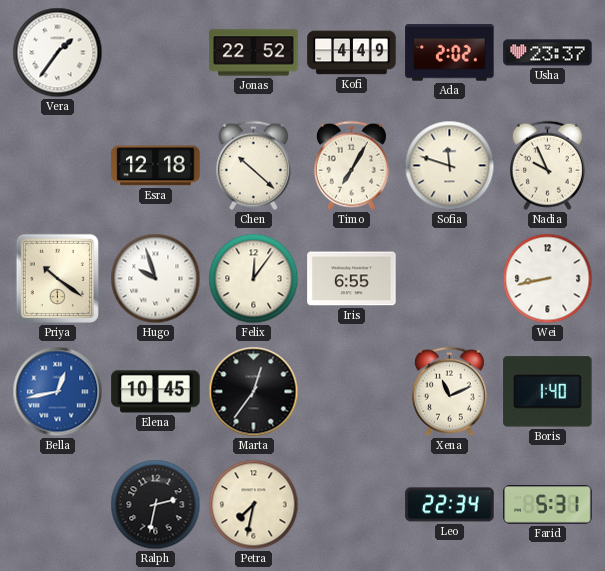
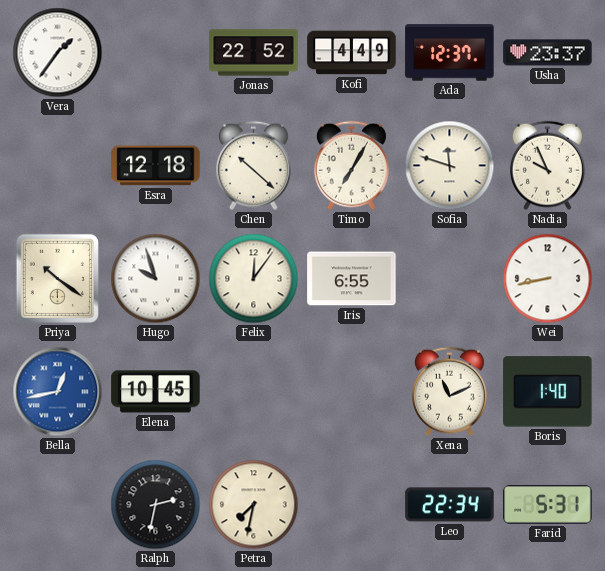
Ada: 2:02 -> 12:37 (450, 53)
Marta: 12:36 -> none (254, 392)
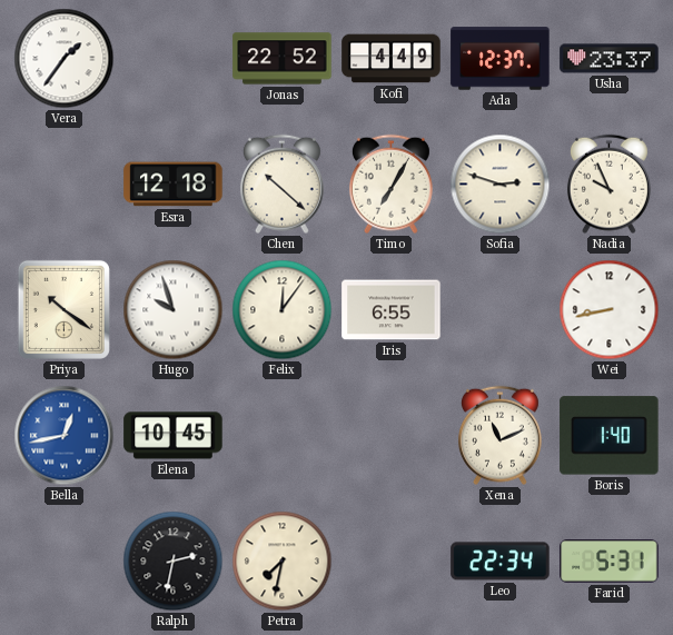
Sofia: 11:48 -> 2:48 (501, 185)
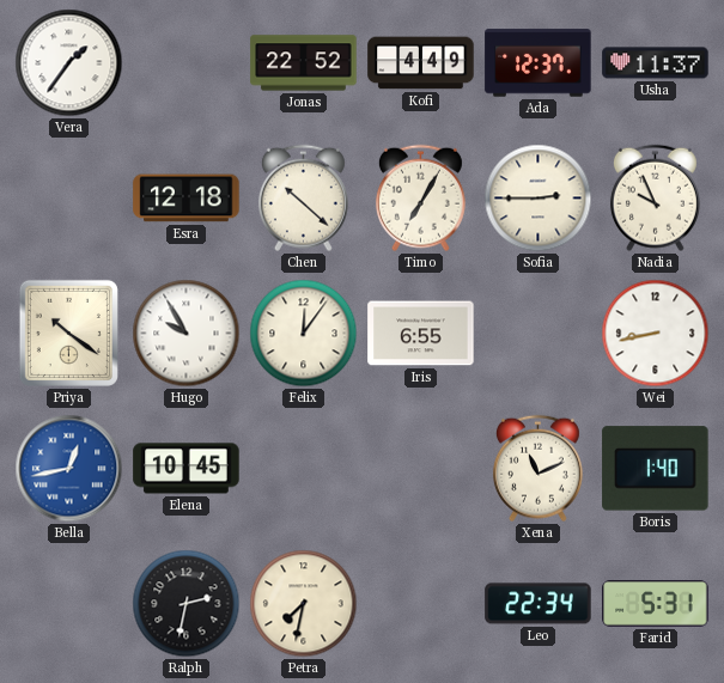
Usha: 23:37 -> 11:37 (656, 63)
Sofia: 2:48 -> 2:45 (539, 199)
Hugo: 9:57 -> 9:55 (187, 334)
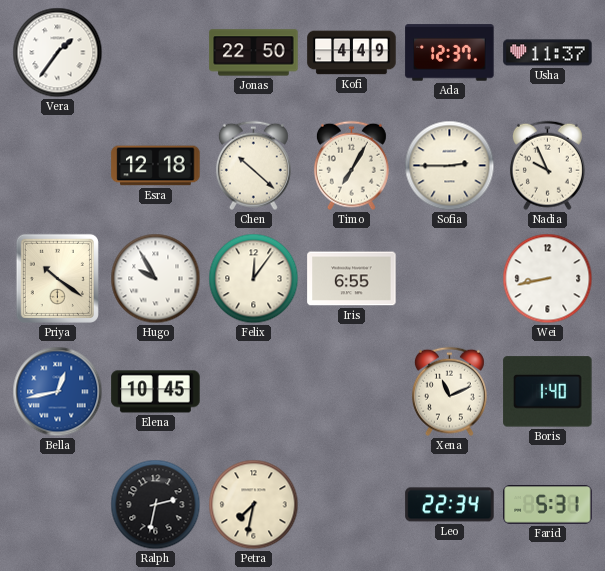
Jonas: 22:52 -> 22:50 (254, 53)
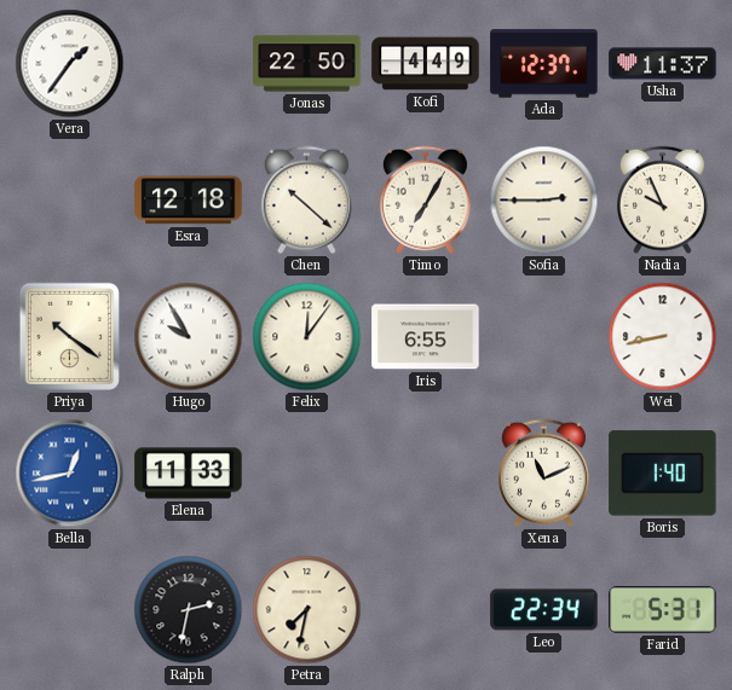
Elena: 10:45 -> 11:33 (189, 474)
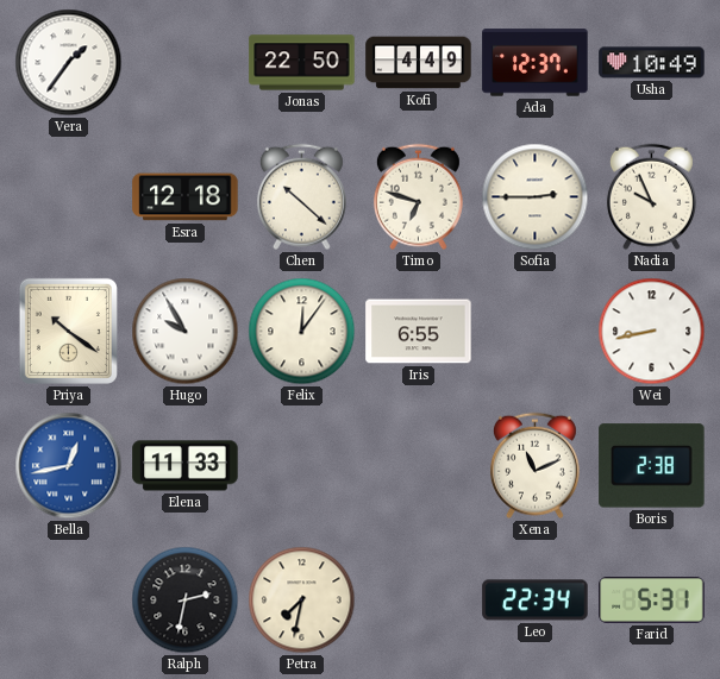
Usha: 11:37 -> 10:49 (652, 63)
Timo: 7:05 -> 6:48 (418, 197)
Boris: 1:40 -> 2:38 (652, 466)
